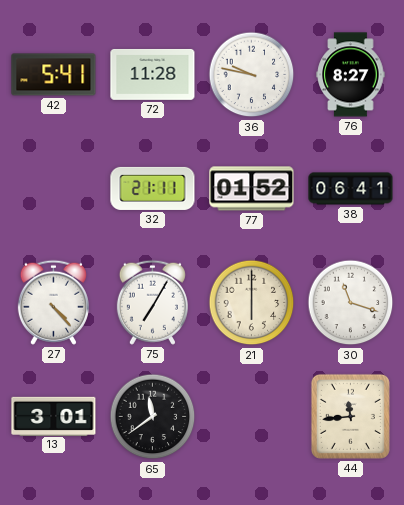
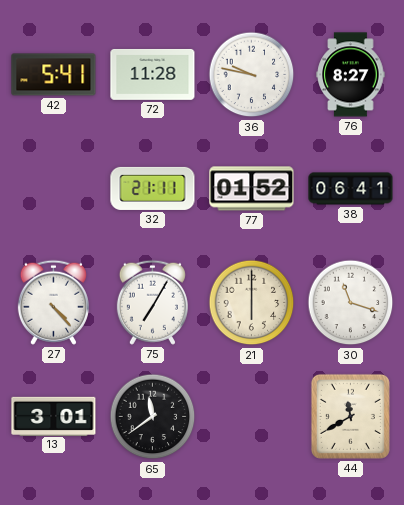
44: 11:44 -> 11:40 (350, 416)
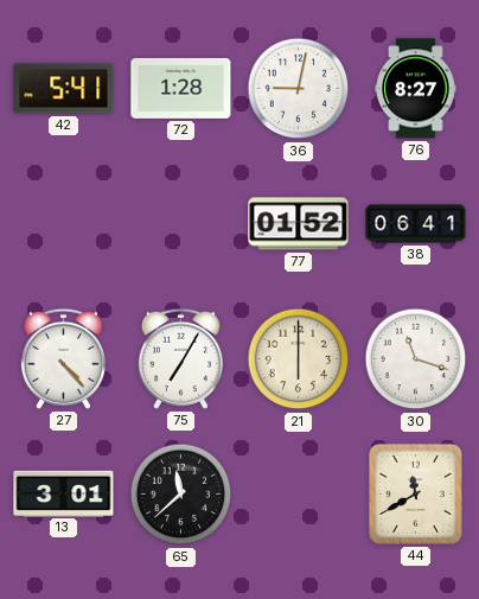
72: 11:28 -> 1:28 (181, 88)
36: 9:47 -> 9:02 (299, 89)
32: 21:11 -> none (153, 188)
65: 11:39 -> 11:38 (181, 495)
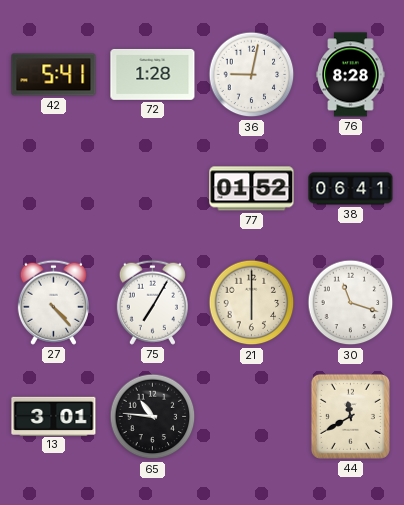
76: 8:27 -> 8:28 (351, 75)
65: 11:38 -> 10:46 (153, 417)
